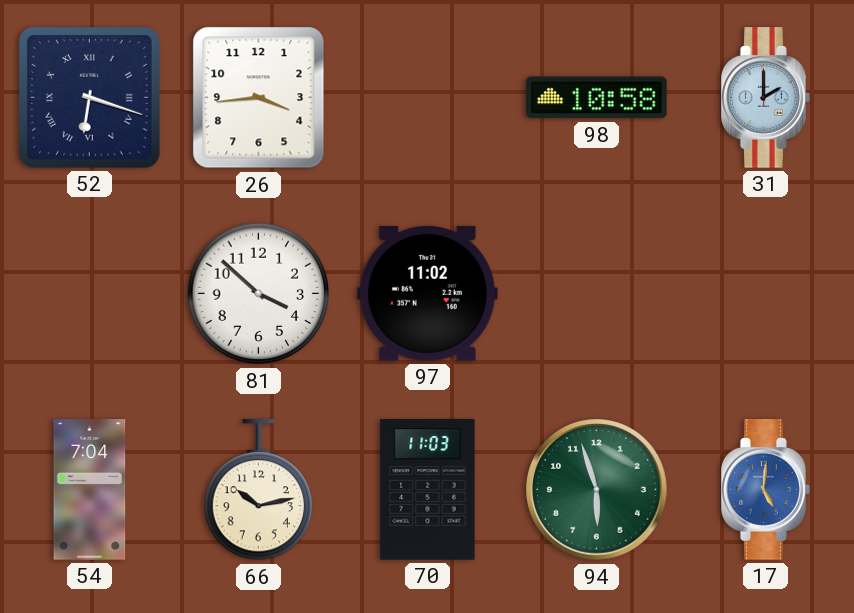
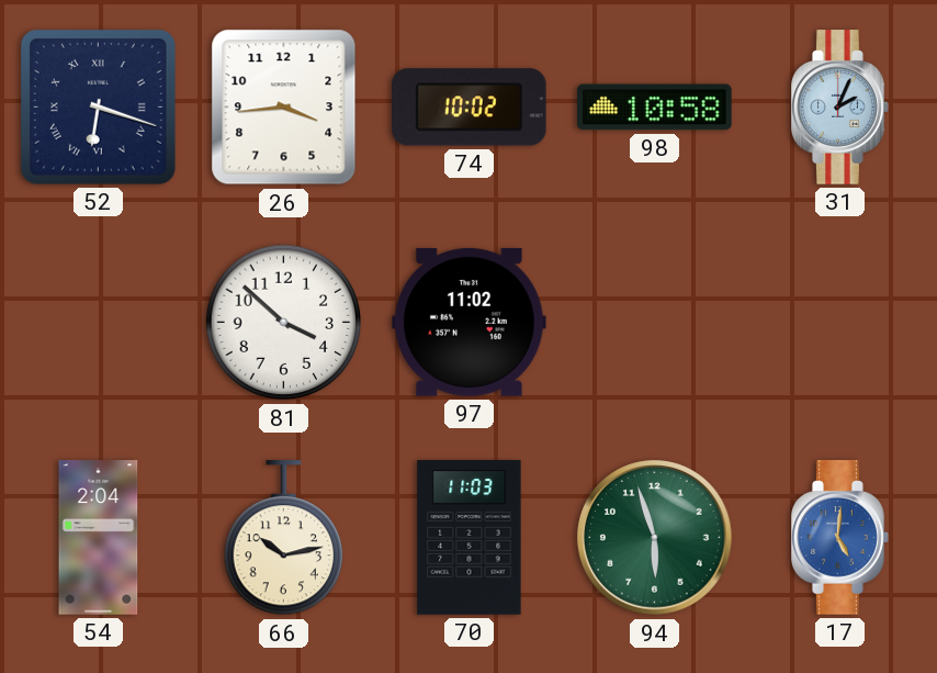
74: none -> 10:02 (470, 108)
31: 2:00 -> 2:04 (840, 108)
54: 7:04 -> 2:04 (99, 538)
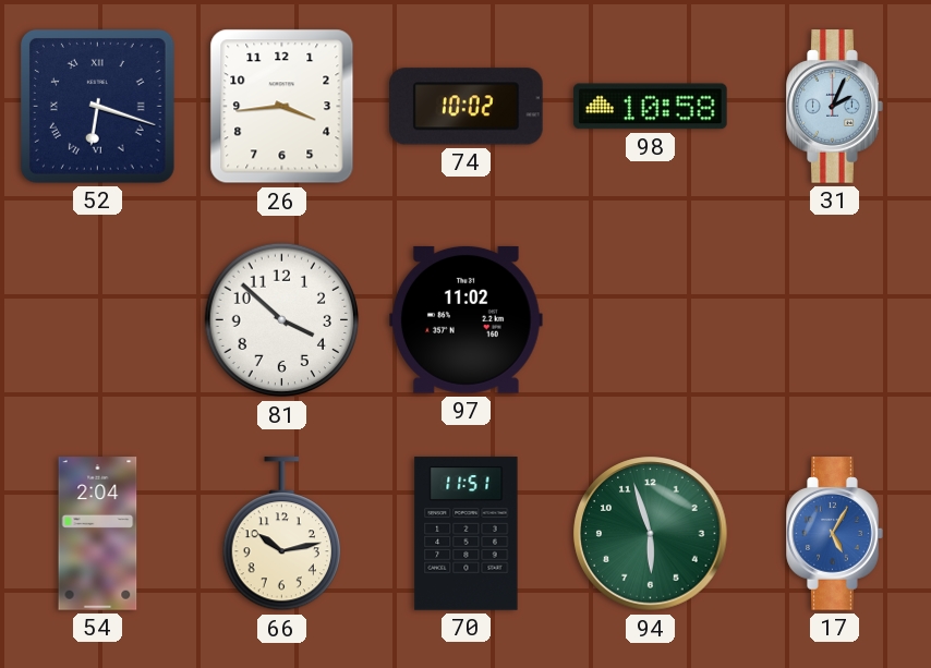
70: 11:03 -> 11:51 (467, 534)
17: 5:01 -> 5:05 (835, 534)
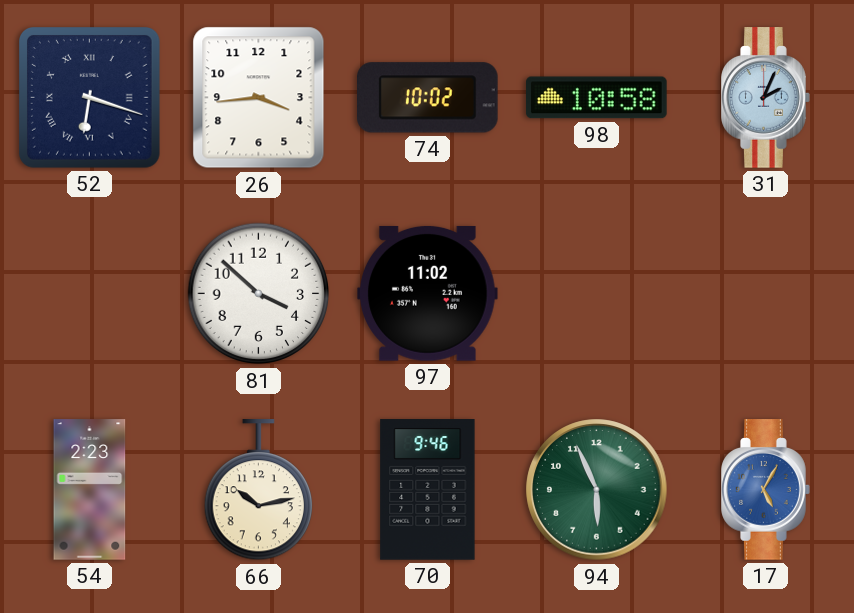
54: 2:04 -> 2:23 (90, 490)
70: 11:51 -> 9:46 (428, 490)
94: 5:57 -> 5:56 (597, 490)
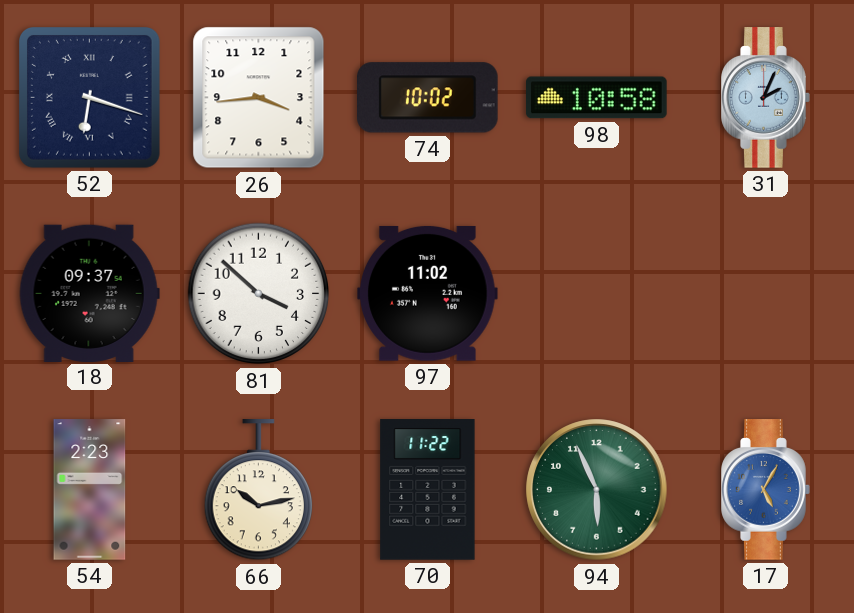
18: none -> 09:37 (89, 293)
70: 9:46 -> 11:22 (428, 490)
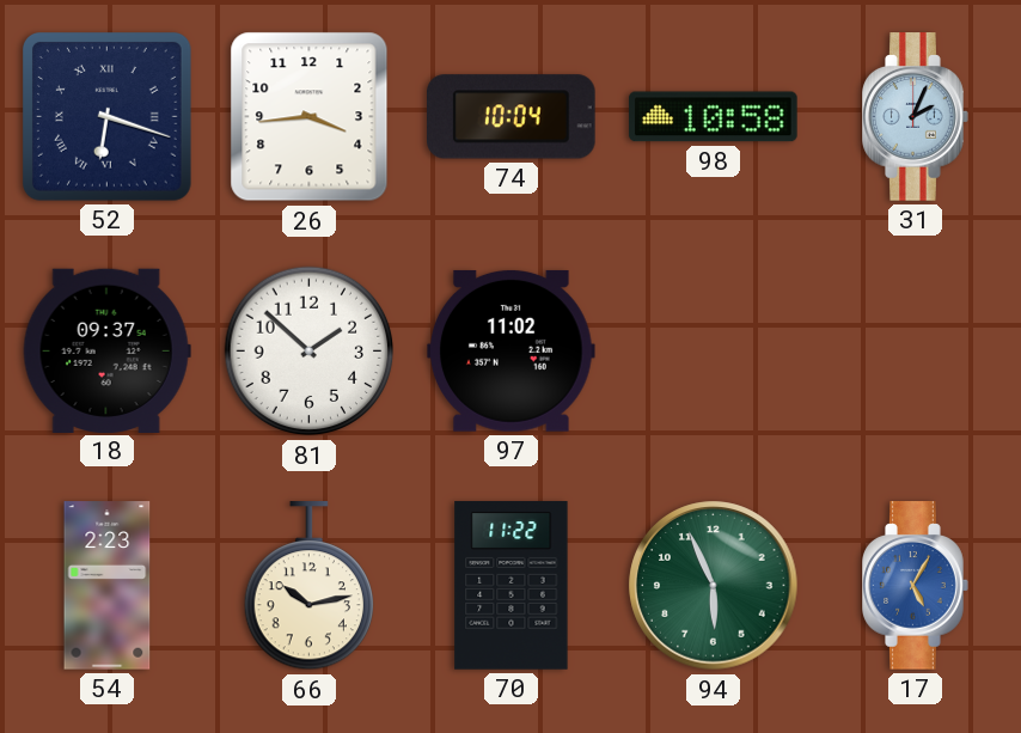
74: 10:02 -> 10:04 (512, 117)
81: 3:52 -> 1:52 (310, 352)
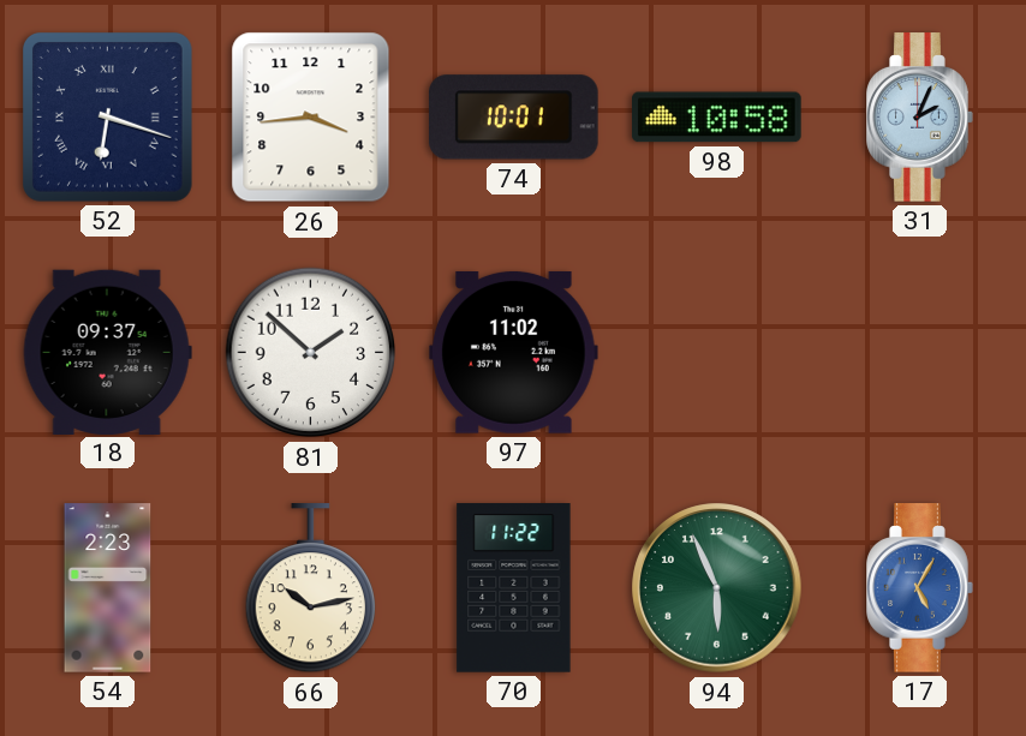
74: 10:04 -> 10:01 (514, 118)
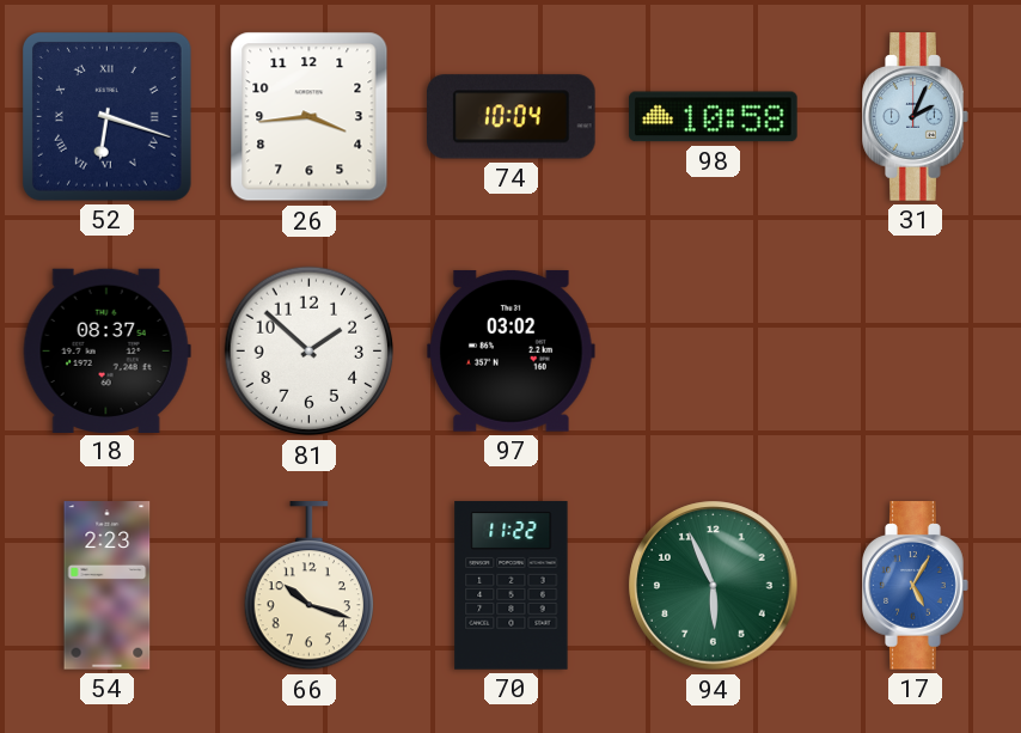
74: 10:01 -> 10:04 (512, 117)
18: 09:37 -> 08:37 (106, 350)
97: 11:02 -> 03:02 (512, 350)
66: 10:13 -> 10:18 (308, 586)
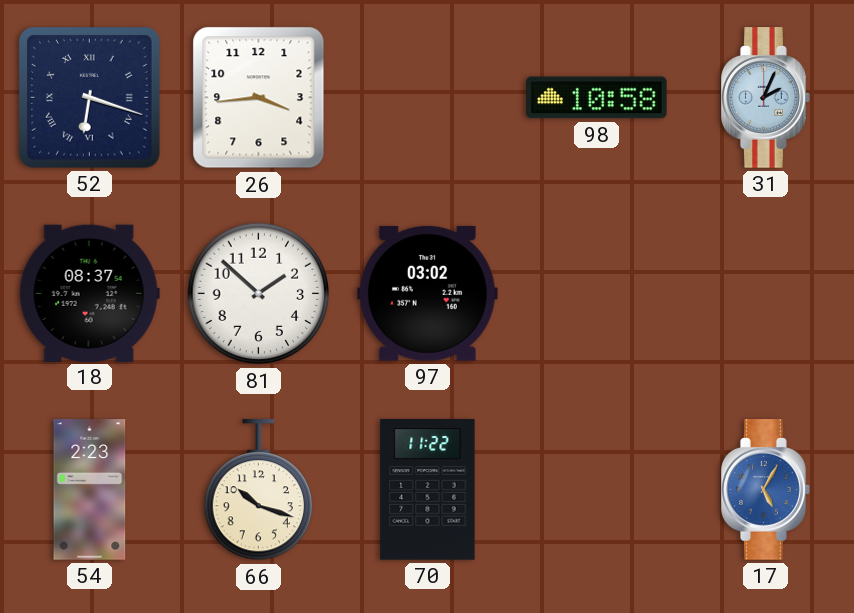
74: 10:04 -> none (512, 117)
94: 5:56 -> none (714, 586)
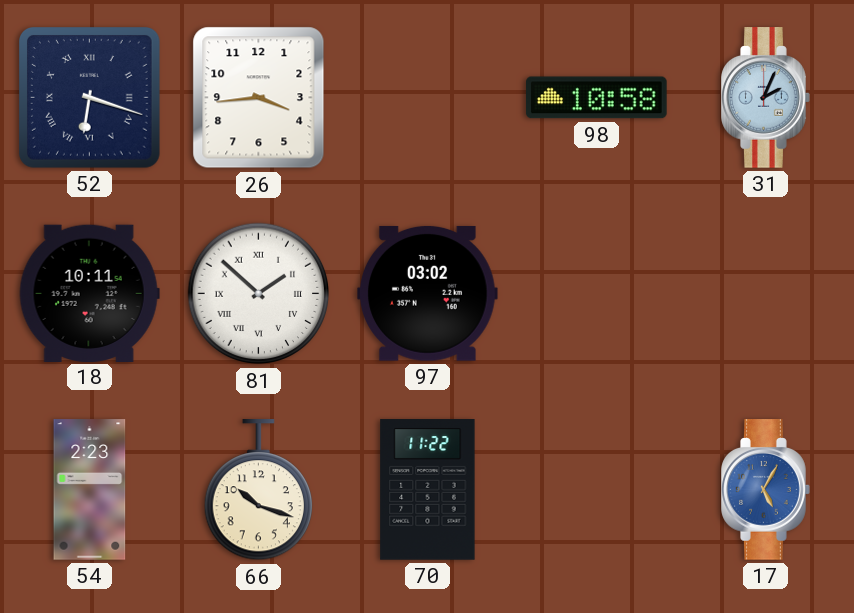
18: 08:37 -> 10:11 (89, 293)
81 numerals: Arabic -> Roman (259, 294)
